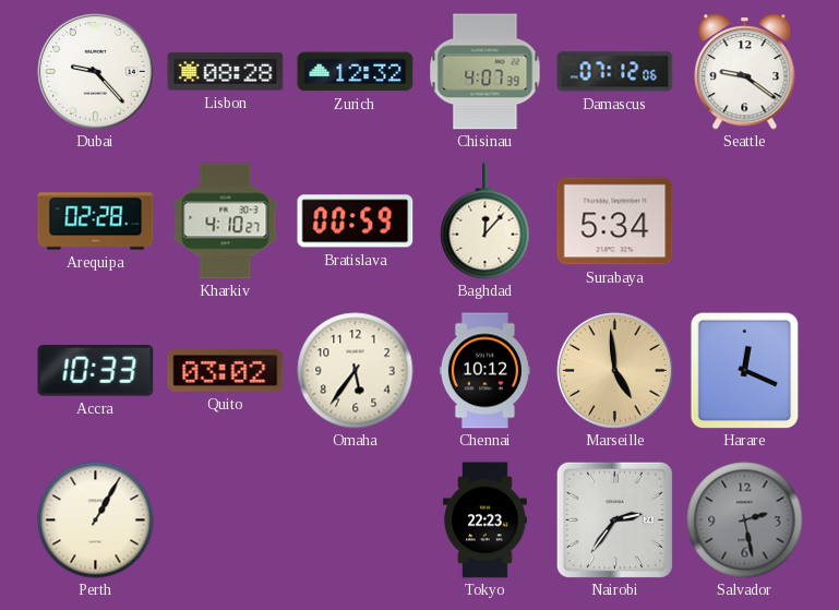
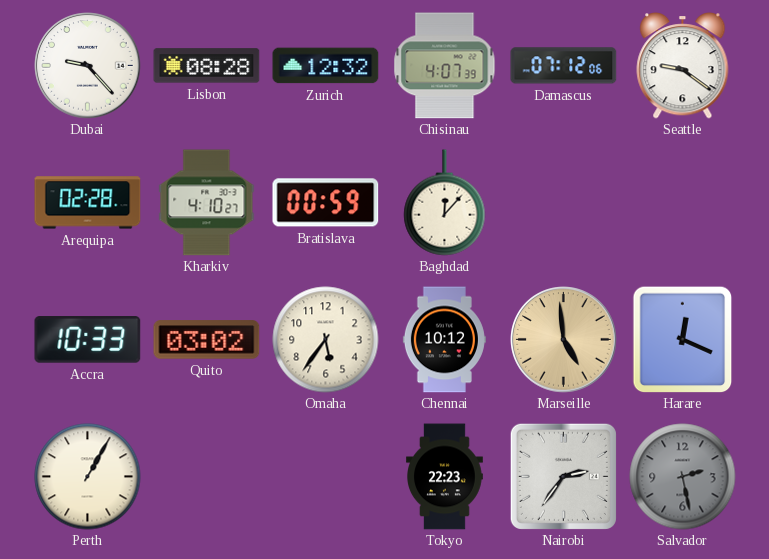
Surabaya: 5:34 -> none (615, 222)
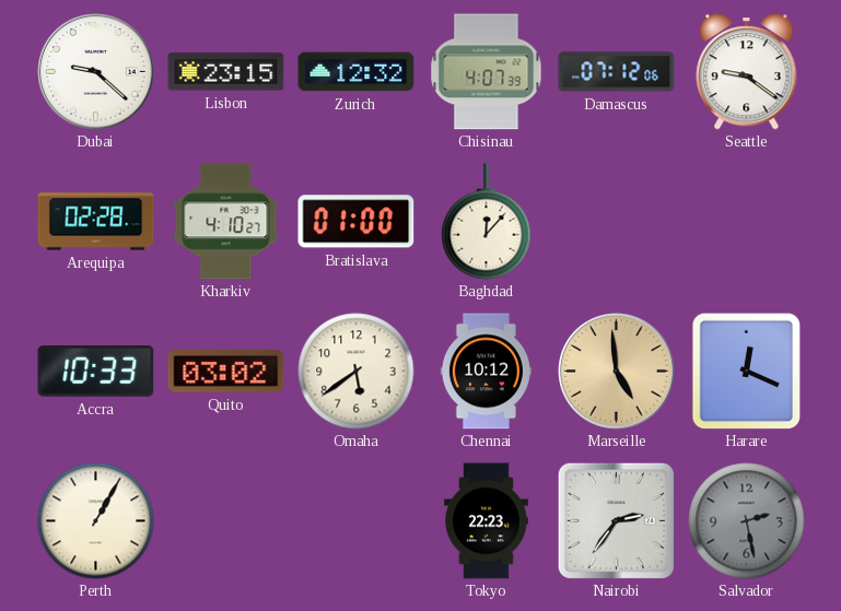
Dubai: 9:23 -> 9:22 (96, 72)
Lisbon: 08:28 -> 23:15 (226, 72)
Bratislava: 00:59 -> 01:00 (357, 222)
Omaha: 5:36 -> 5:39 (357, 372)
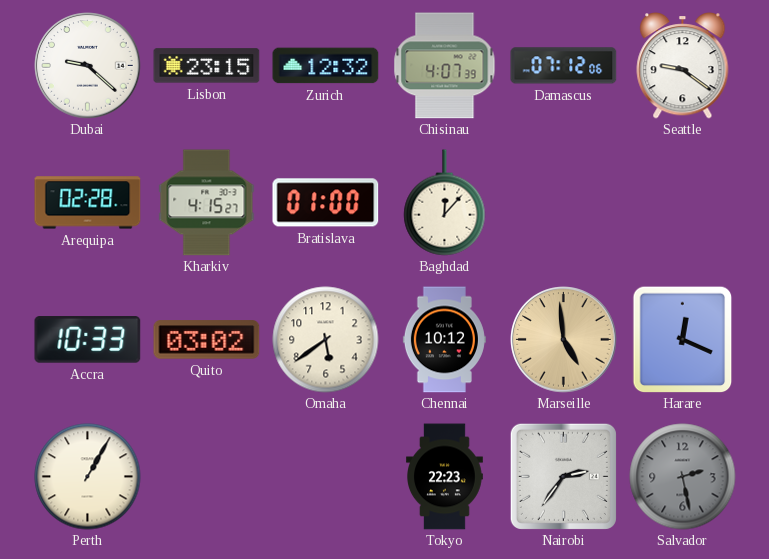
Kharkiv: 4:10 -> 4:15 (207, 203)
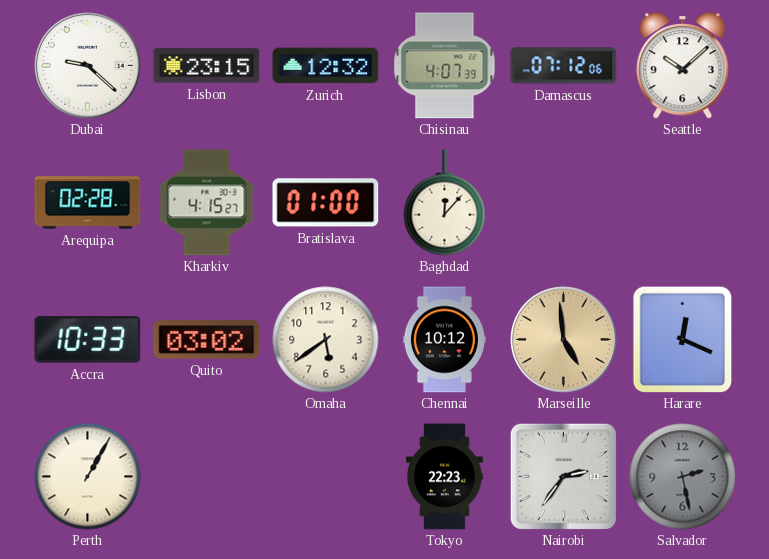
Seattle: 9:21 -> 10:08 (683, 66)
